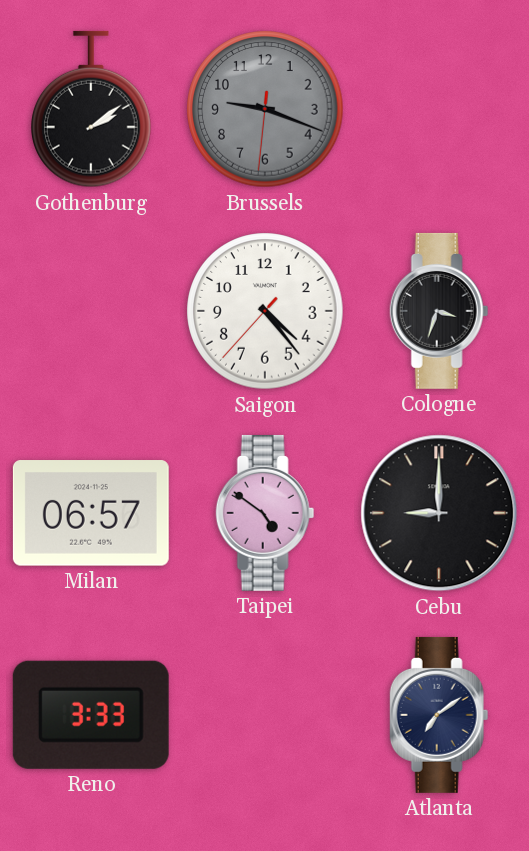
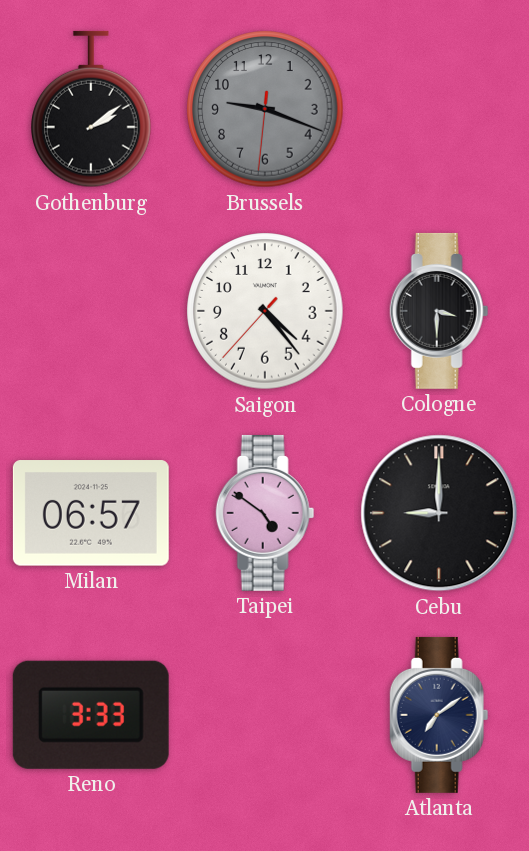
Cologne: 3:33 -> 3:30 (439, 311)
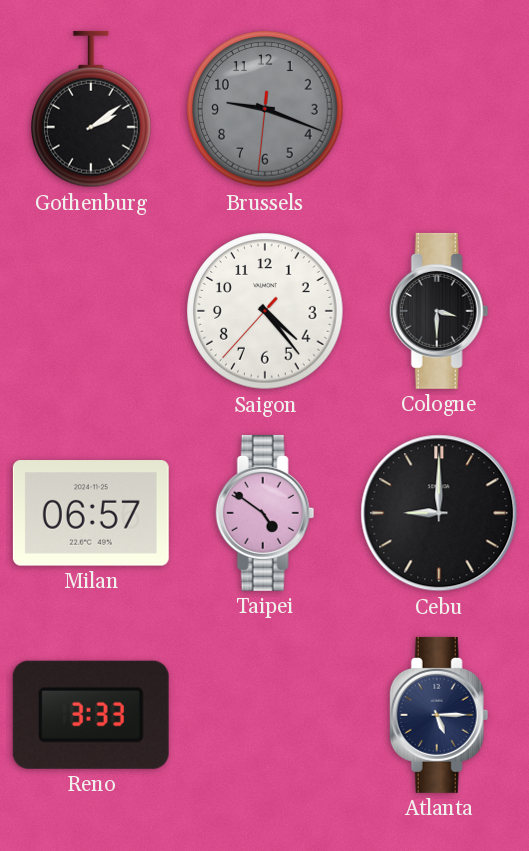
Atlanta: 7:09 -> 5:15 (439, 715)
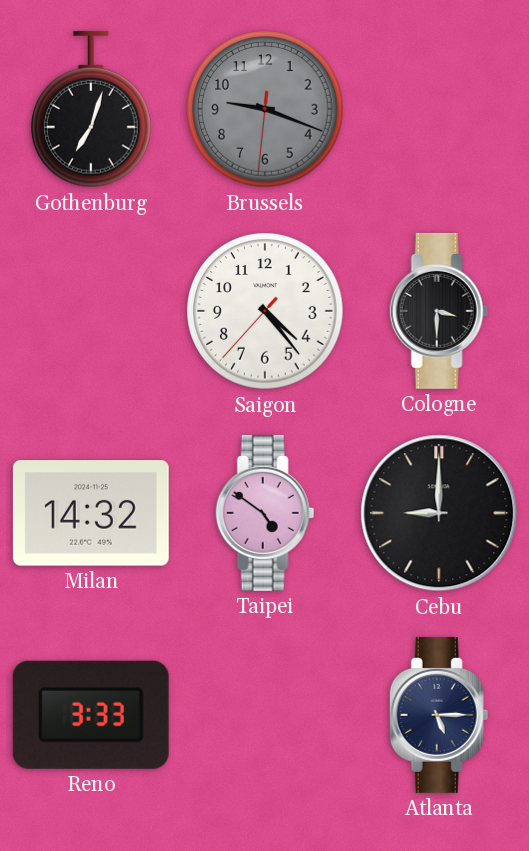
Gothenburg: 2:09 -> 7:03 (92, 109)
Milan: 06:57 -> 14:32 (91, 513)
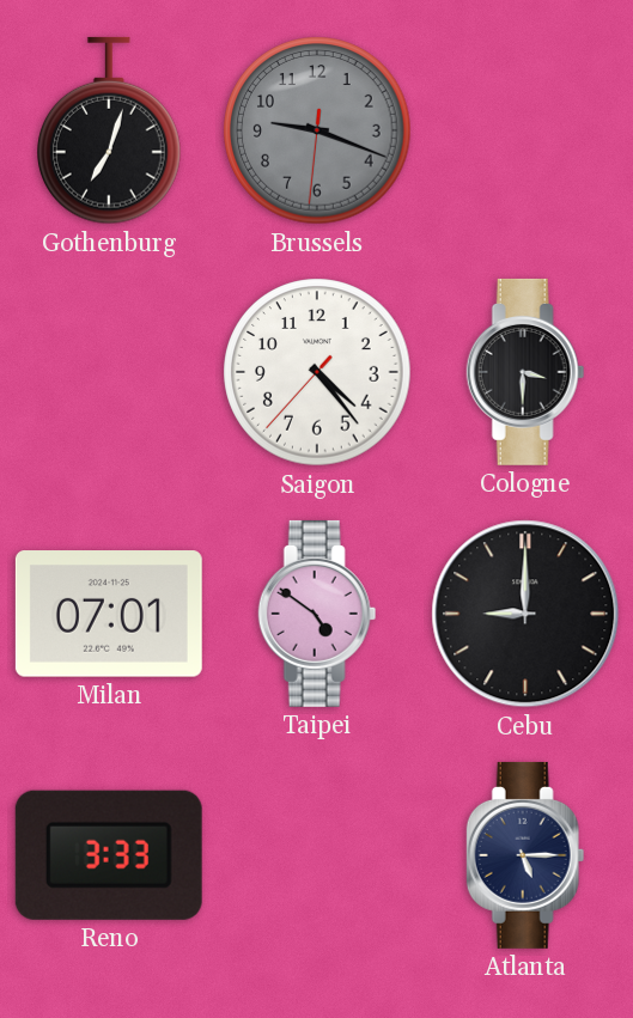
Milan: 14:32 -> 07:01 (109, 614)
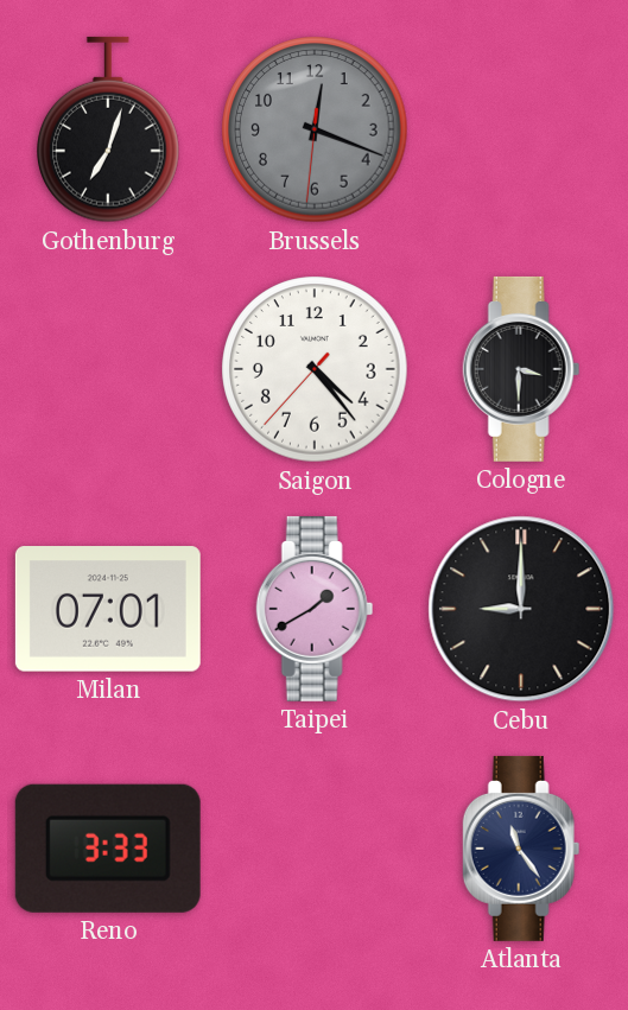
Brussels: 9:18 -> 12:18 (315, 129)
Taipei: 4:51 -> 1:40 (315, 609)
Atlanta: 5:15 -> 11:24 (521, 849)
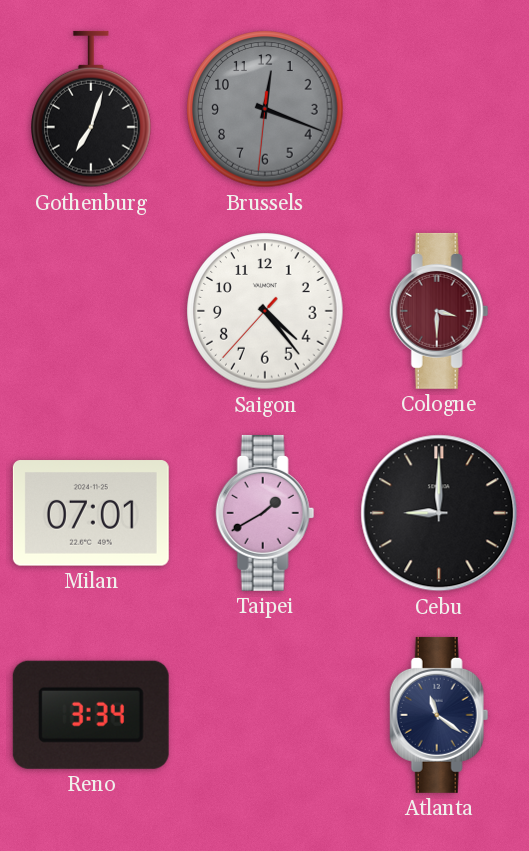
Cologne dial: black -> burgundy (439, 311)
Reno: 3:33 -> 3:34 (91, 715)
Atlanta: 11:24 -> 11:21 (439, 715)
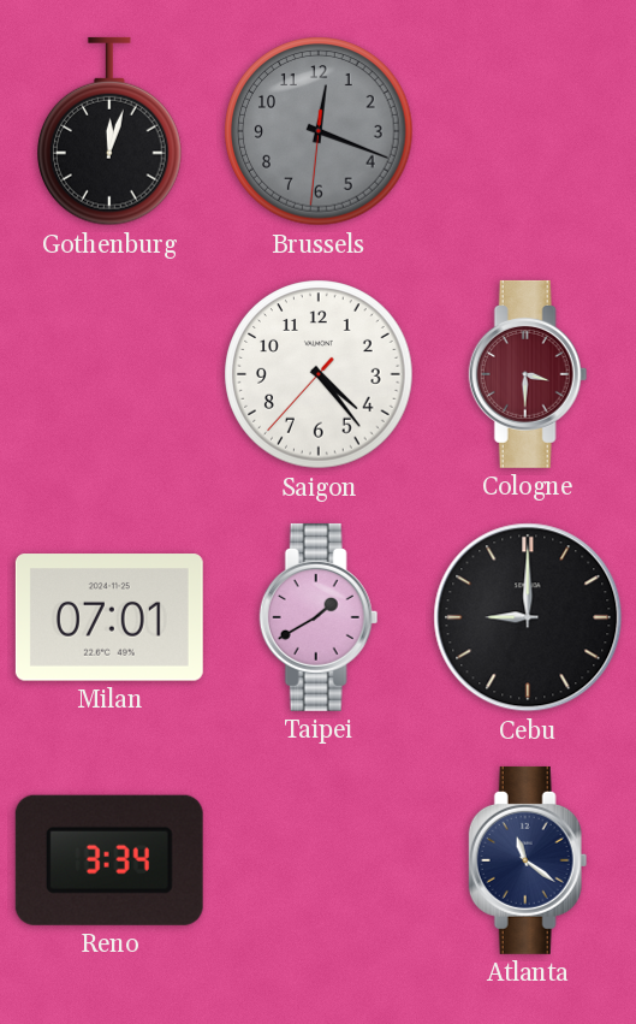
Gothenburg: 7:03 -> 12:03 (111, 131)
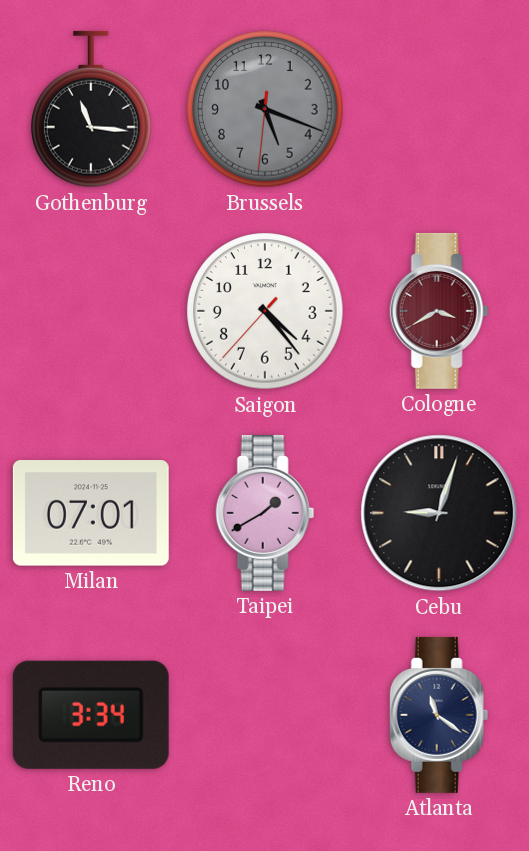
Gothenburg: 12:03 -> 11:16 (92, 109)
Brussels: 12:18 -> 5:18 (265, 109)
Cologne: 3:30 -> 3:40 (439, 311)
Cebu: 9:00 -> 9:03 (439, 513)
